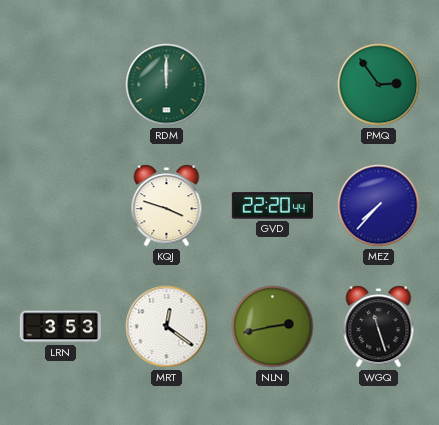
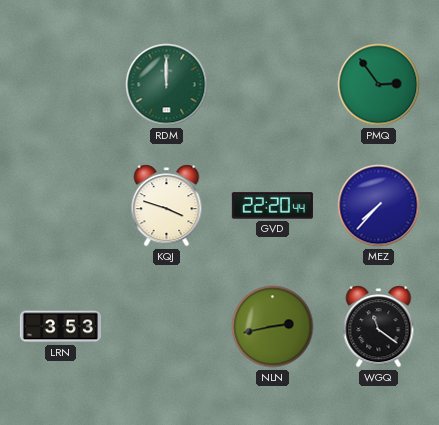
MRT: 12:21 -> none (167, 327)
WGQ: 11:27 -> 11:21 (379, 327)
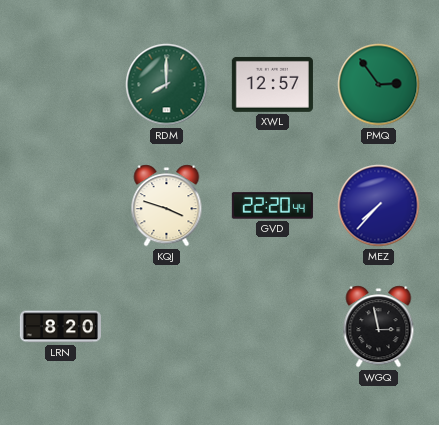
RDM: 12:00 -> 8:00 (167, 85)
XWL: none -> 12:57 (272, 84)
LRN: 3:53 -> 8:20 (60, 327)
NLN: 2:43 -> none (273, 327)
WGQ: 11:21 -> 2:58 (379, 327)
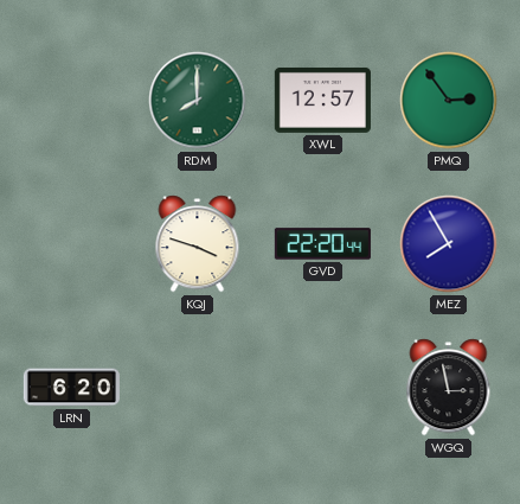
MEZ: 7:37 -> 7:55 (449, 244)
LRN: 8:20 -> 6:20 (71, 388)
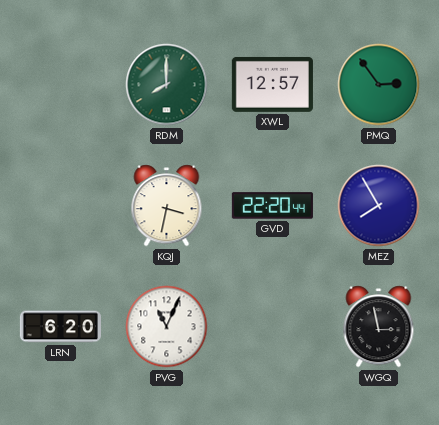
KQJ: 3:48 -> 3:32 (167, 206)
PVG: none -> 11:04 (167, 327)
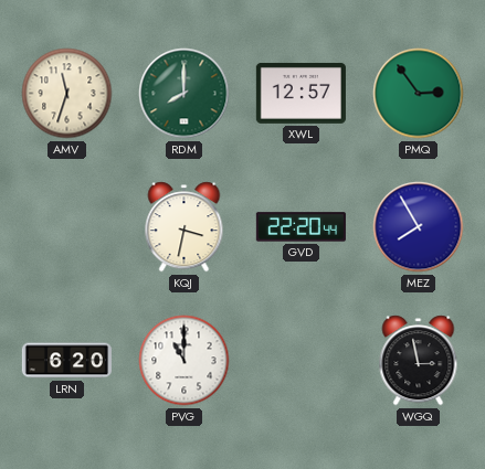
AMV: none -> 11:33 (67, 94)
PVG: 11:04 -> 11:00 (184, 361)
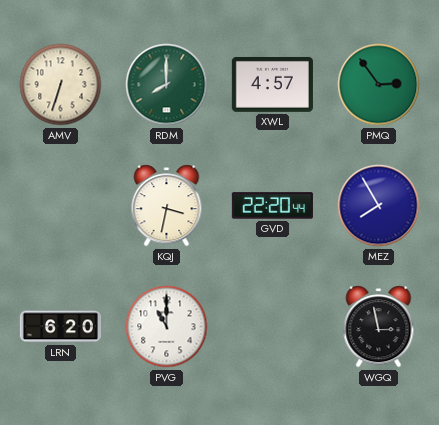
AMV: 11:33 -> 6:33 (61, 85)
XWL: 12:57 -> 4:57 (272, 84)
